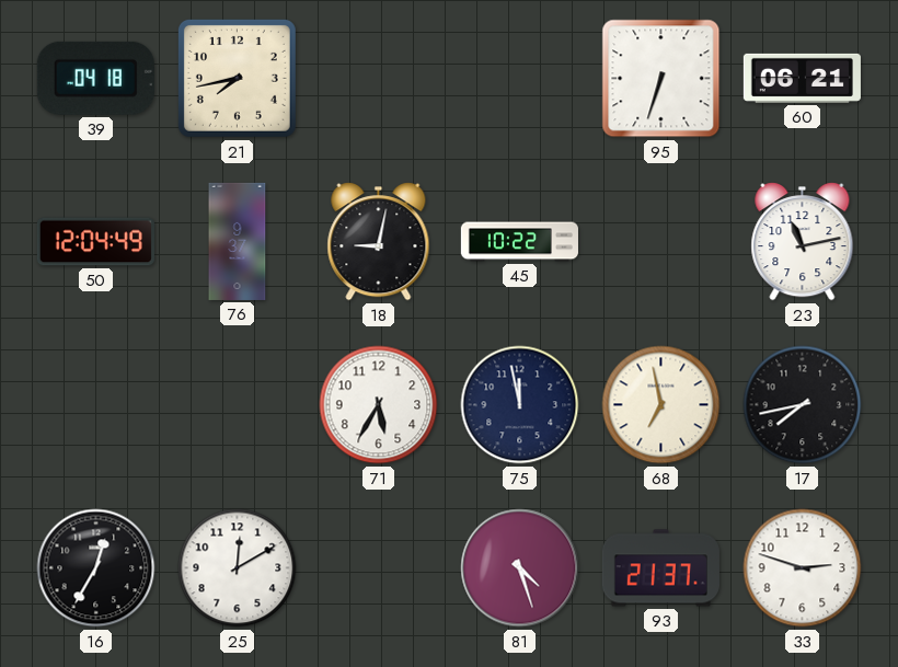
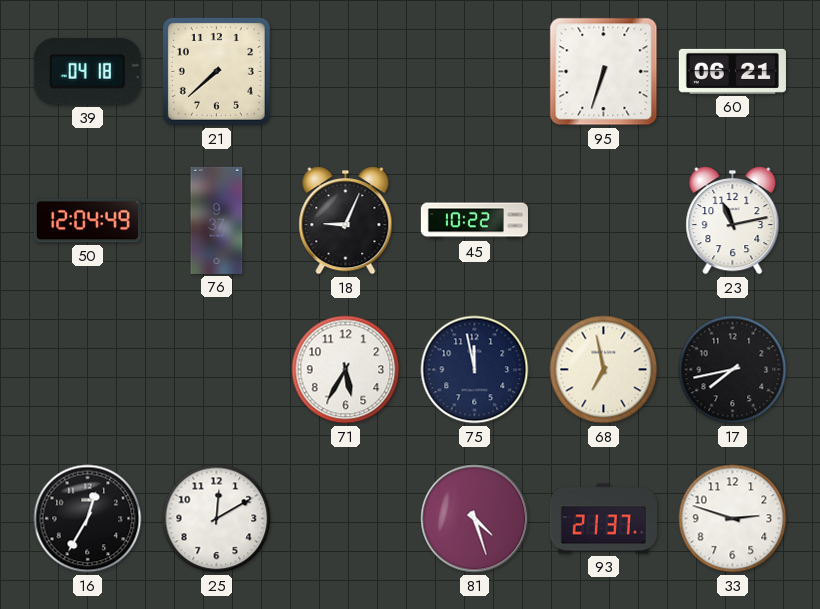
21: 7:43 -> 7:38 (216, 71)
18: 9:02 -> 9:04 (346, 221)
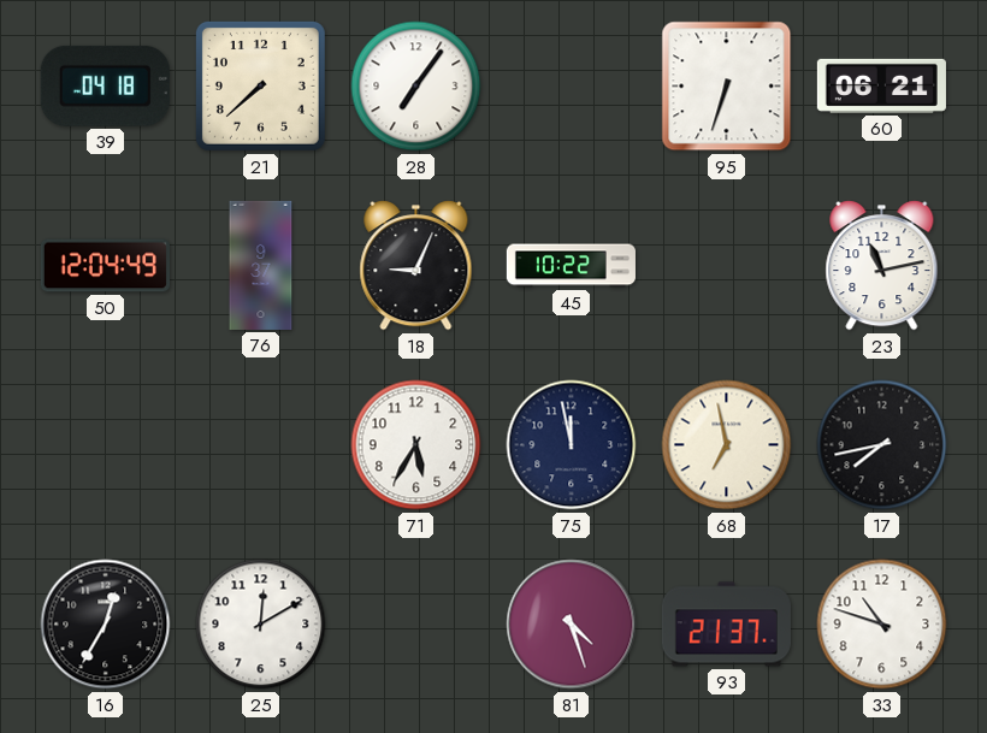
28: none -> 7:06 (416, 87)
33: 2:48 -> 10:48 (882, 625)
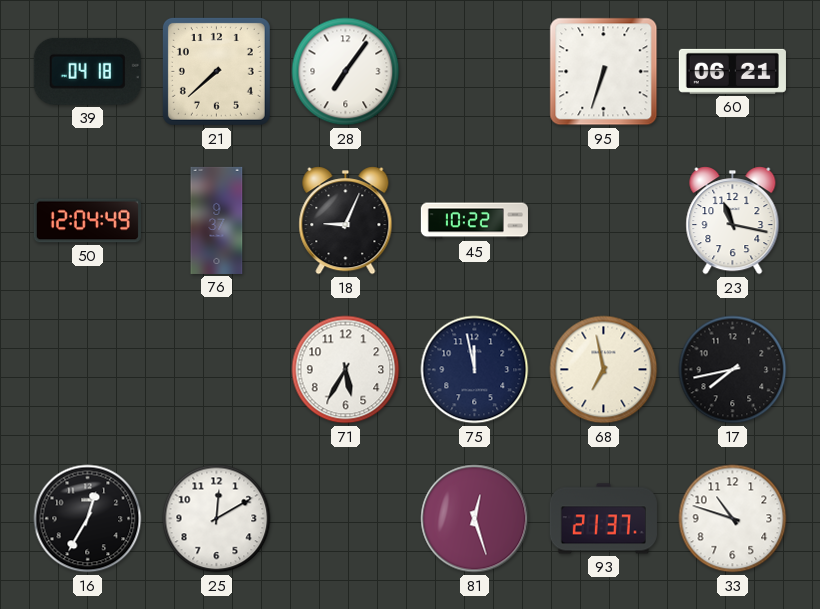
23: 11:13 -> 11:17 (733, 221)
81: 4:27 -> 12:27 (475, 519)
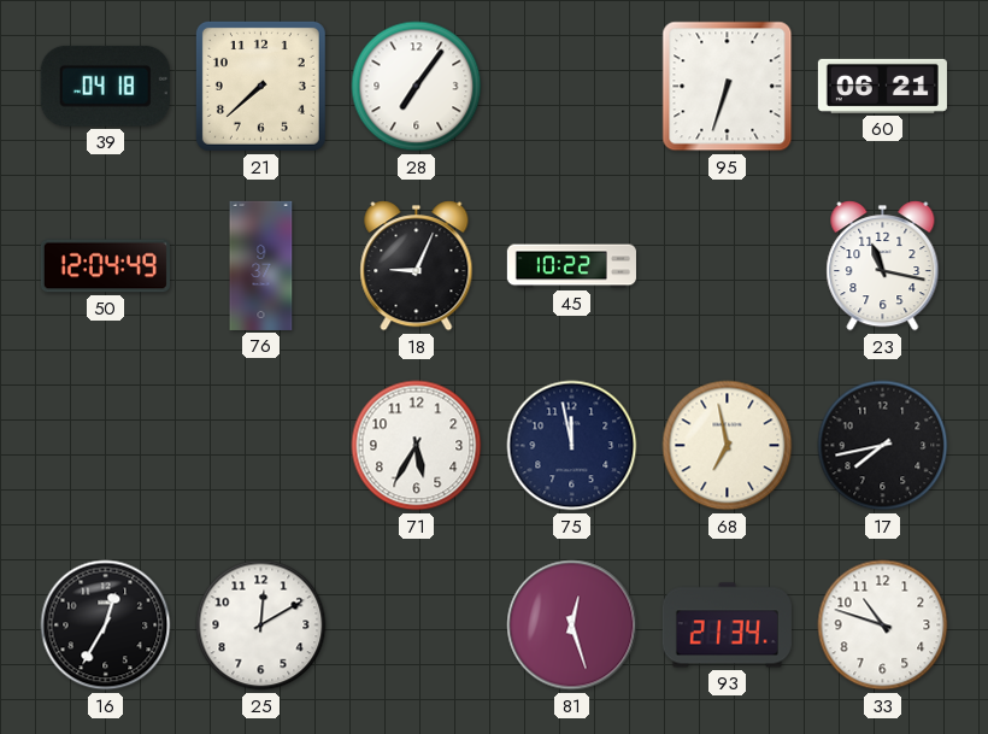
93: 21:37 -> 21:34 (727, 626)
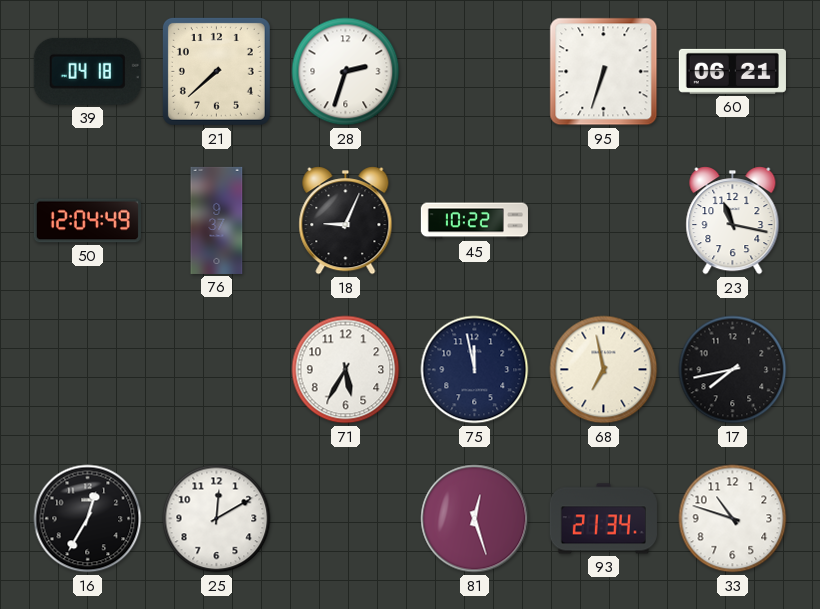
28: 7:06 -> 2:33 (346, 72)
